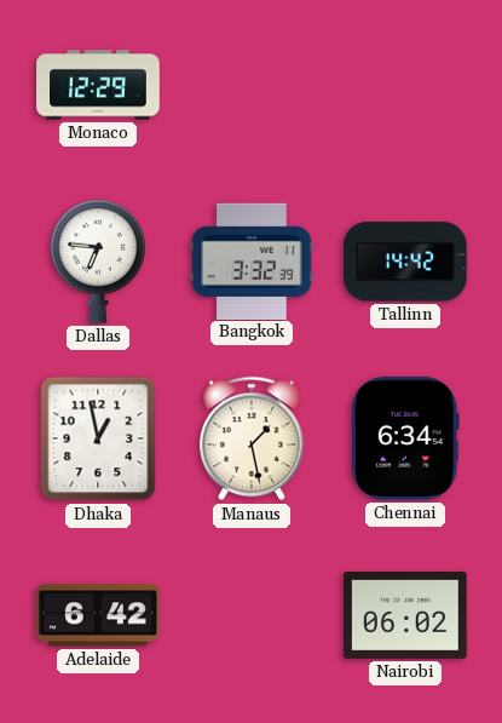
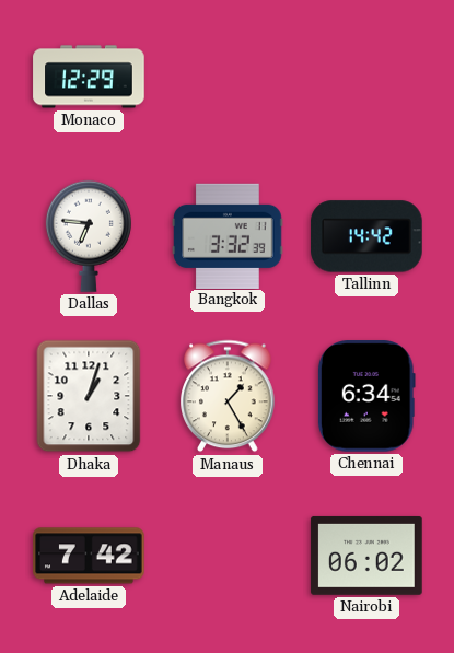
Dhaka: 12:58 -> 1:03 (89, 396)
Manaus: 1:28 -> 1:25 (228, 396)
Adelaide: 6:42 -> 7:42 (89, 556)
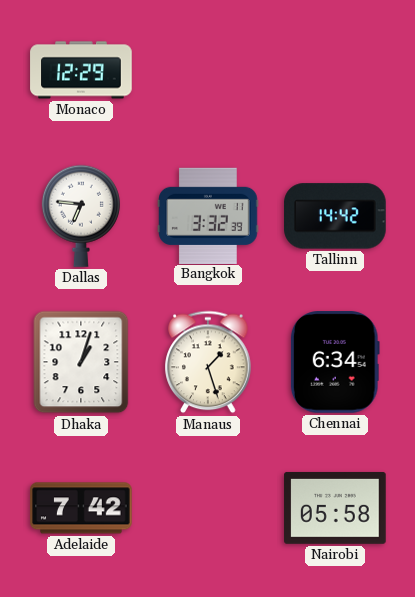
Manaus: 1:25 -> 1:27 (208, 362)
Nairobi: 06:02 -> 05:58 (335, 508)
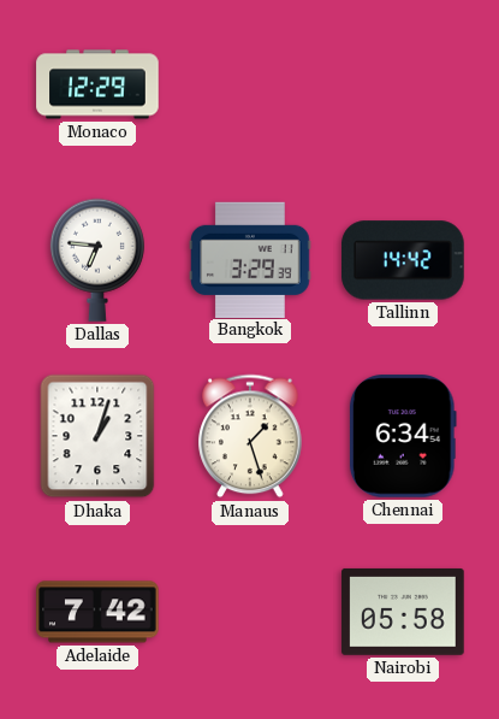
Bangkok: 3:32 -> 3:29 (250, 259)
